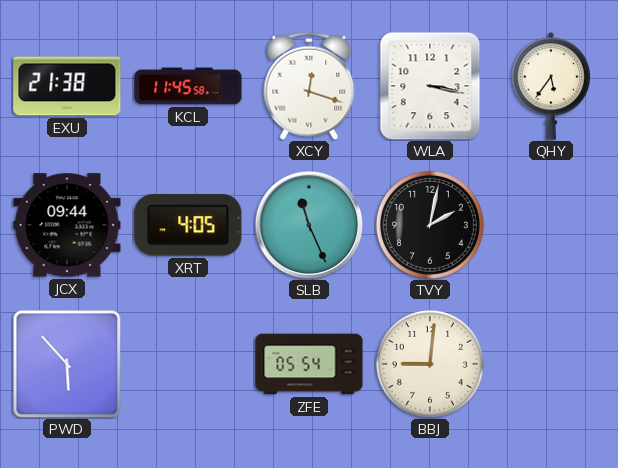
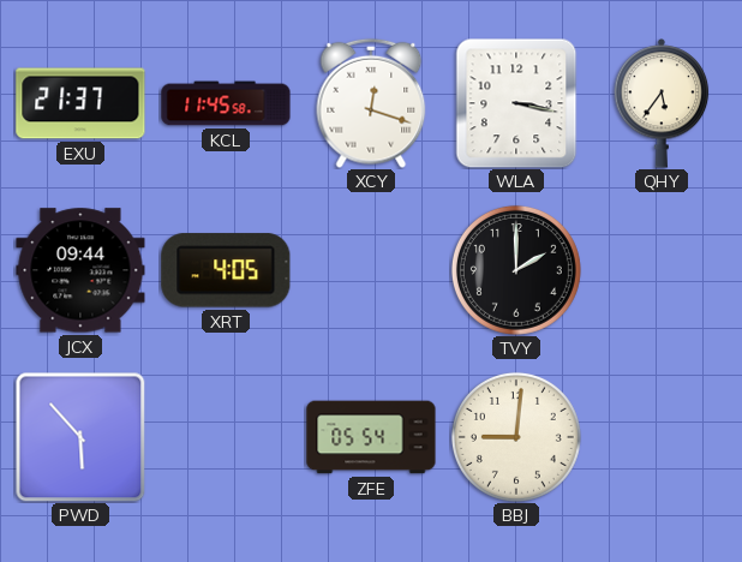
EXU: 21:38 -> 21:37 (80, 103)
SLB: 11:26 -> none (309, 225)
TVY: 2:02 -> 2:00 (516, 270)
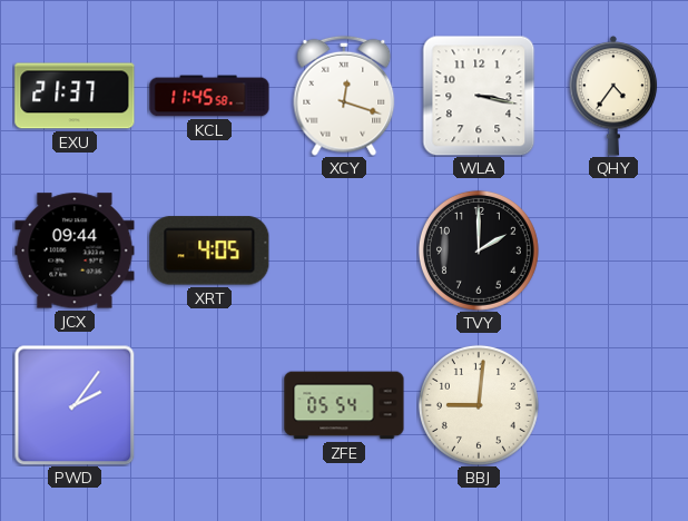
QHY: 5:36 -> 4:36 (613, 96)
PWD: 5:53 -> 2:06 (75, 405)
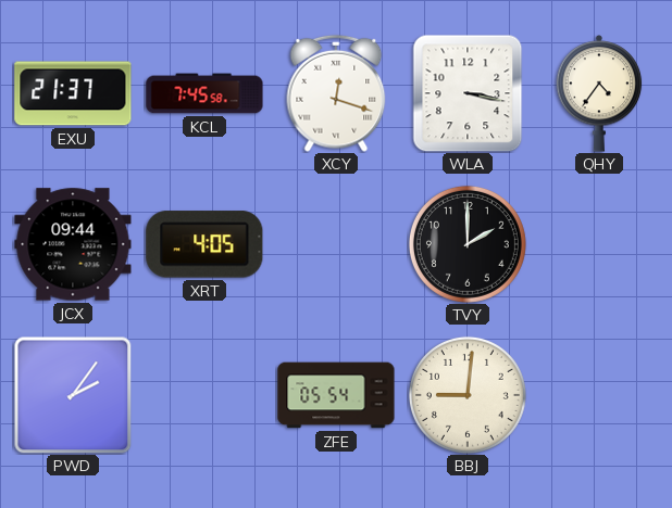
KCL: 11:45 -> 7:45 (204, 93)
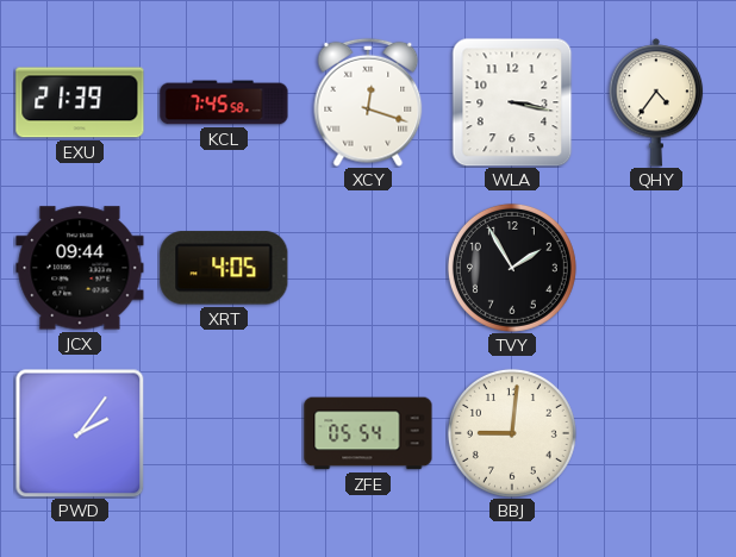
EXU: 21:37 -> 21:39 (80, 102)
TVY: 2:00 -> 1:55 (512, 268)
